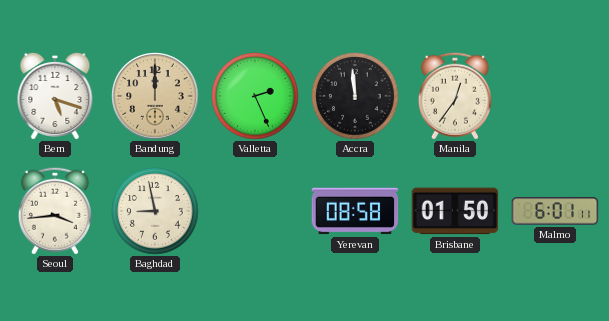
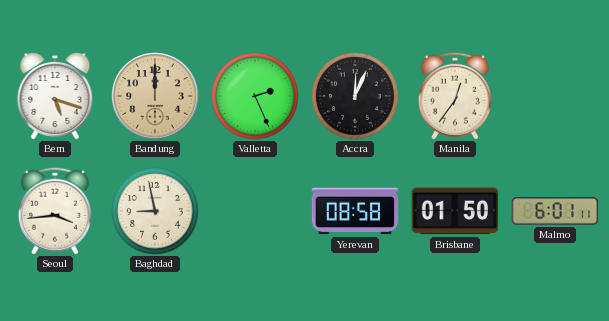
Accra: 11:59 -> 12:04 (355, 96)
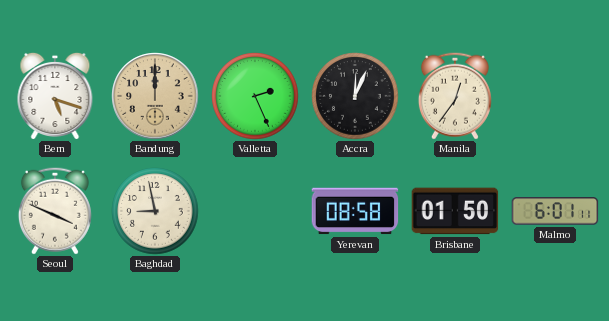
Seoul: 3:44 -> 3:49 (55, 211)
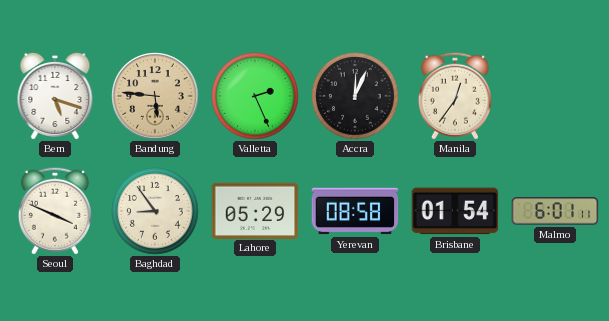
Bandung: 12:00 -> 5:46 (155, 96)
Baghdad: 8:58 -> 8:54 (155, 211)
Lahore: none -> 05:29 (255, 210)
Brisbane: 01:50 -> 01:54 (455, 211)
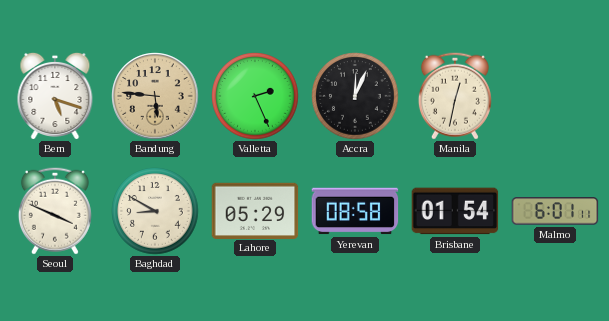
Manila: 12:36 -> 12:32 (455, 96)
Baghdad: 8:54 -> 8:50 (155, 211)
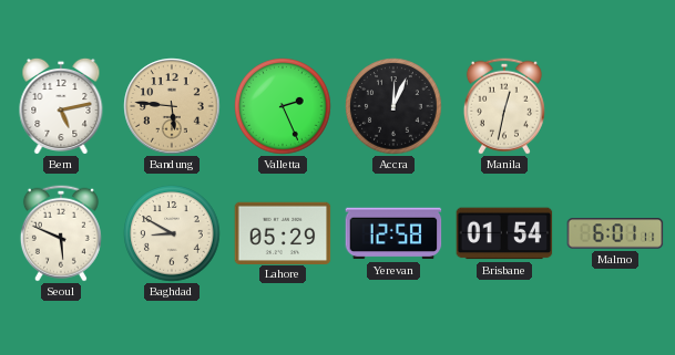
Bern: 5:18 -> 5:13 (61, 105)
Seoul: 3:49 -> 5:49 (61, 233)
Yerevan: 08:58 -> 12:58 (393, 233)
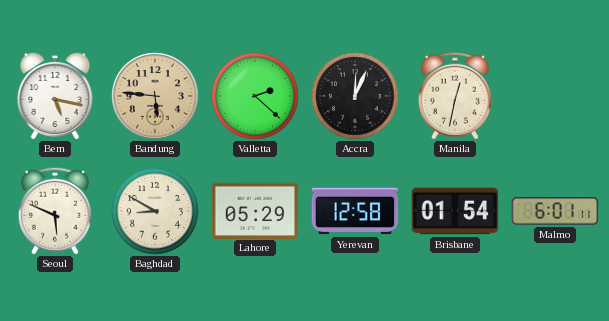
Bern: 5:13 -> 5:17 (55, 95)
Valletta: 2:26 -> 2:22 (255, 96)
